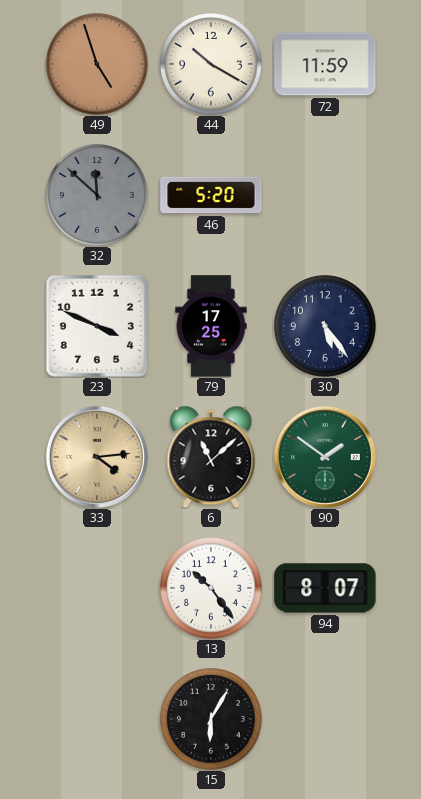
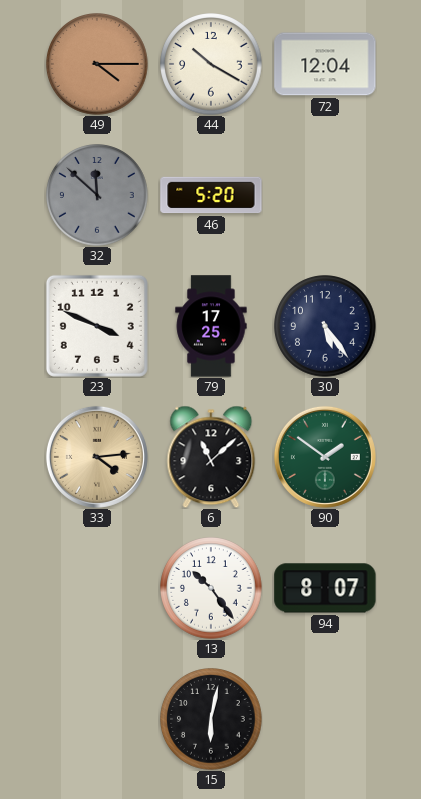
49: 4:57 -> 4:15 (97, 64)
72: 11:59 -> 12:04 (325, 64)
15: 6:05 -> 6:02 (211, 719)
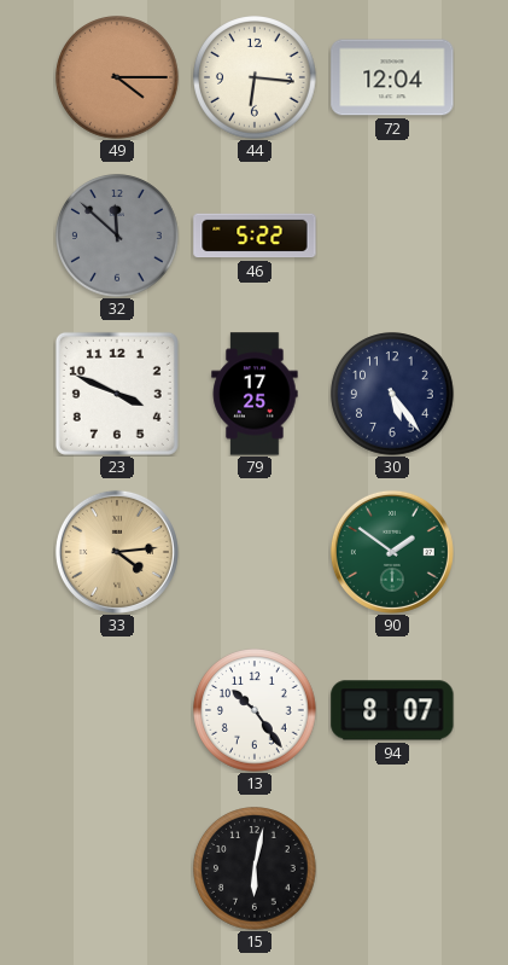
44: 10:20 -> 6:16 (255, 77)
46: 5:20 -> 5:22 (255, 236)
6: 11:08 -> none (211, 457)
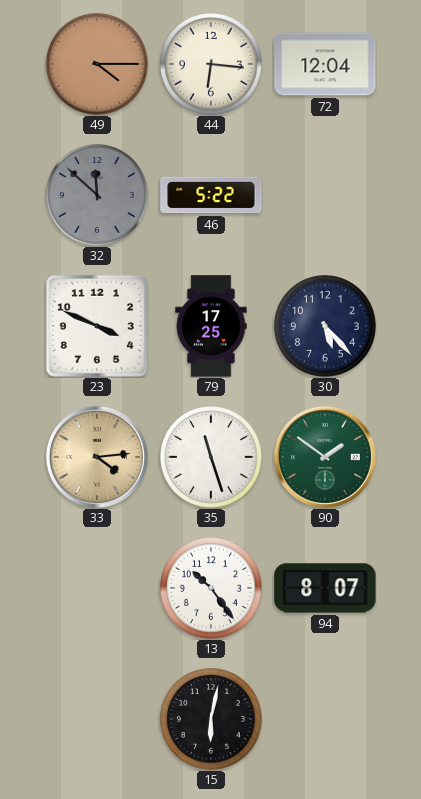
30: 5:24 -> 5:23 (325, 326)
35: none -> 11:27 (211, 457)
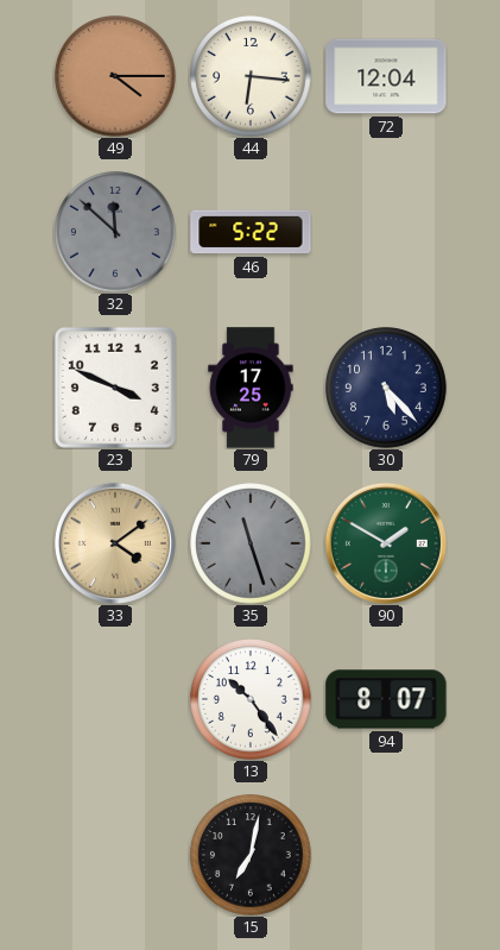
33: 4:14 -> 4:09 (115, 543)
35 dial: white -> grey (251, 543)
90: 1:51 -> 1:50 (386, 543)
15: 6:02 -> 7:02 (251, 855)
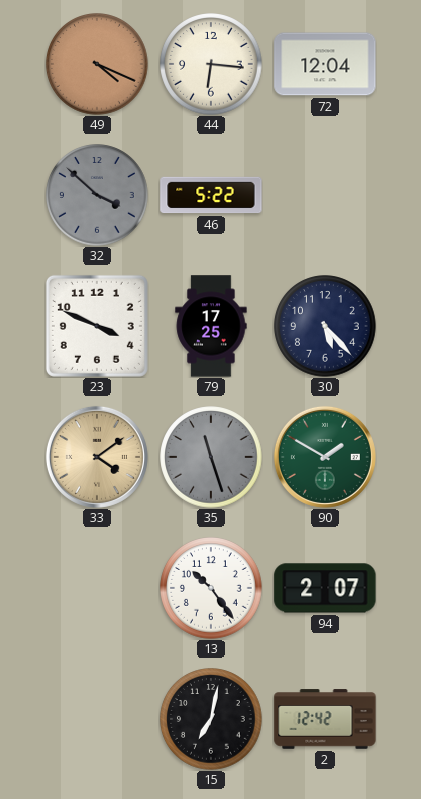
49: 4:15 -> 4:19 (97, 64)
32: 11:52 -> 3:52 (97, 195)
94: 8:07 -> 2:07 (325, 588)
2: none -> 12:42 (325, 719)
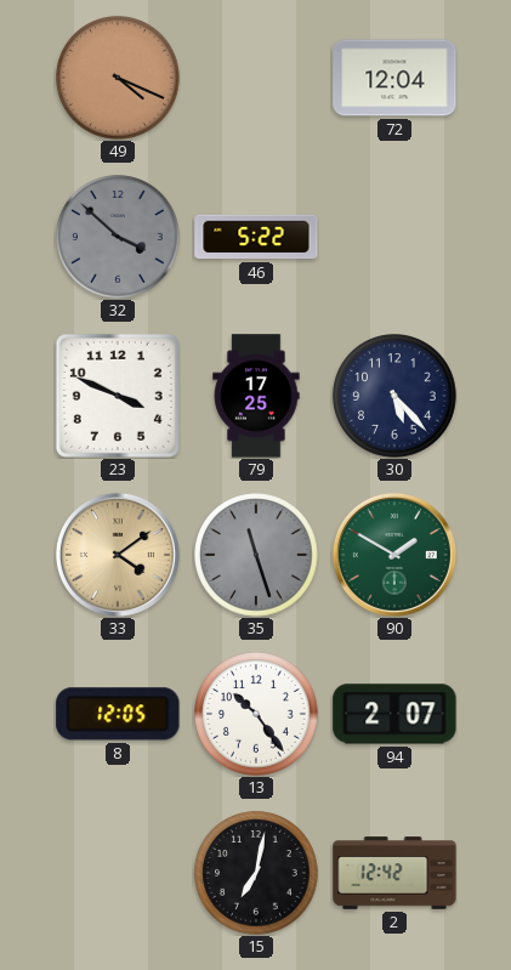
44: 6:16 -> none (211, 64)
8: none -> 12:05 (118, 714)
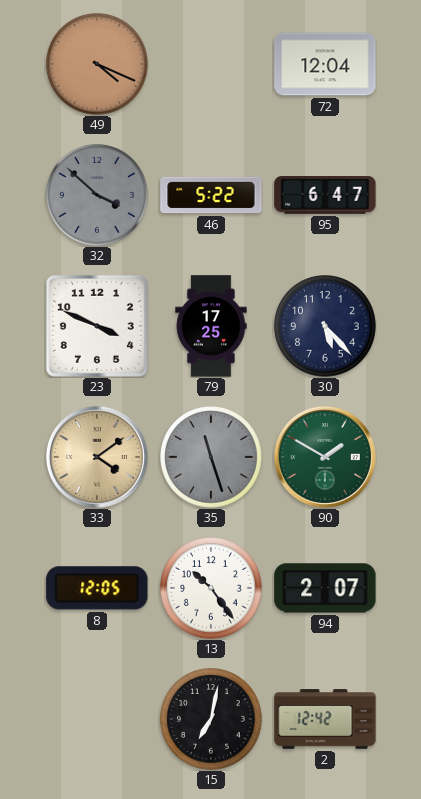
95: none -> 6:47 (325, 195)
